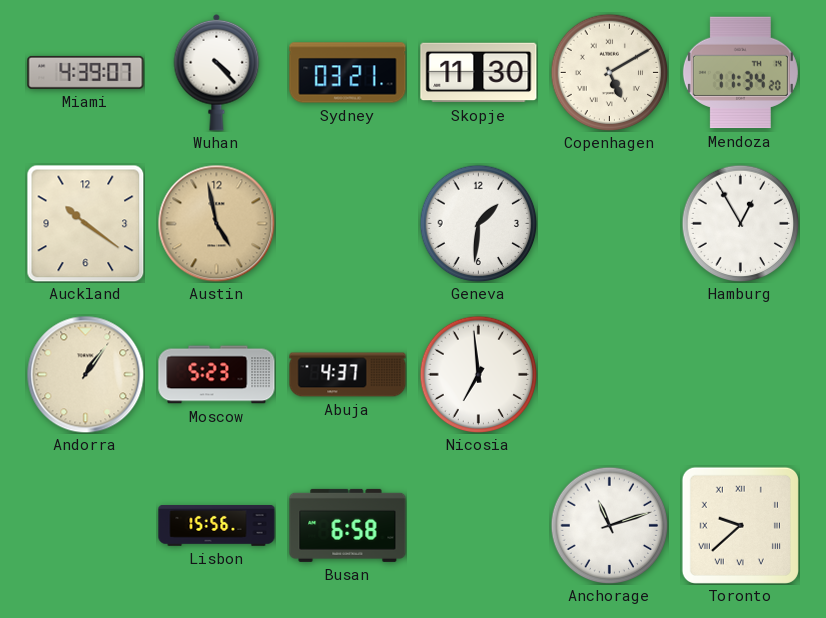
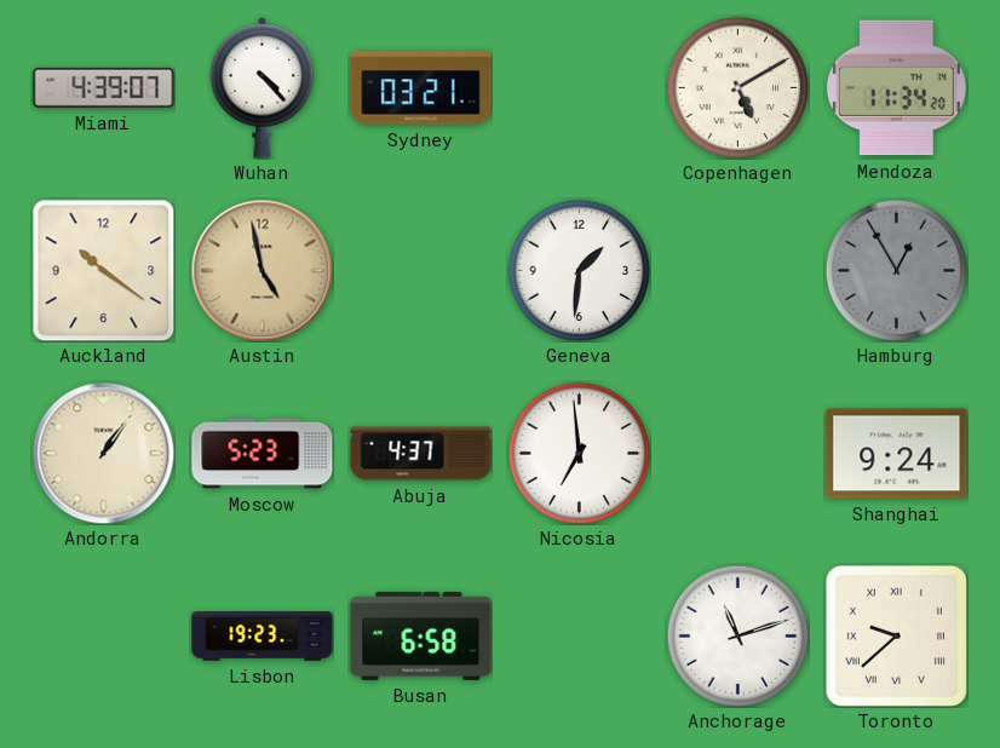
Skopje: 11:30 -> none (479, 73)
Hamburg dial: white -> grey (896, 270)
Shanghai: none -> 9:24 (897, 454)
Lisbon: 15:56 -> 19:23 (263, 637)
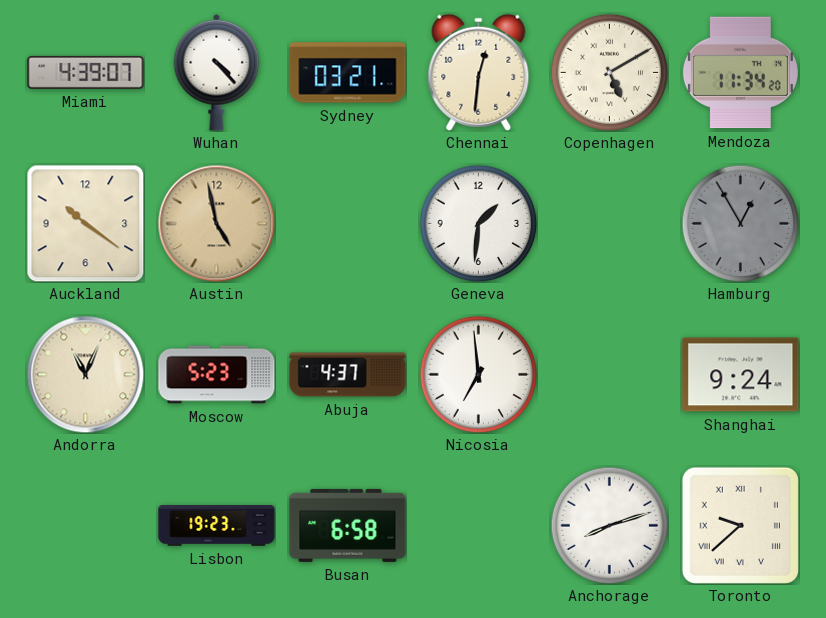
Chennai: none -> 12:31 (479, 72)
Andorra: 1:06 -> 11:04 (85, 374)
Anchorage: 11:12 -> 8:12 (609, 525)
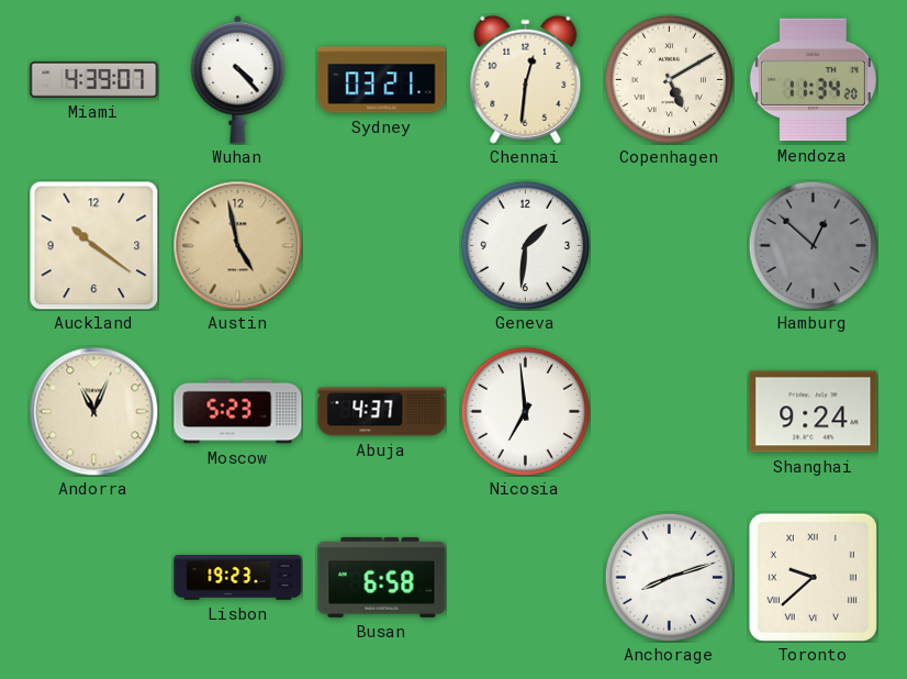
Hamburg: 12:55 -> 12:52 (813, 245)
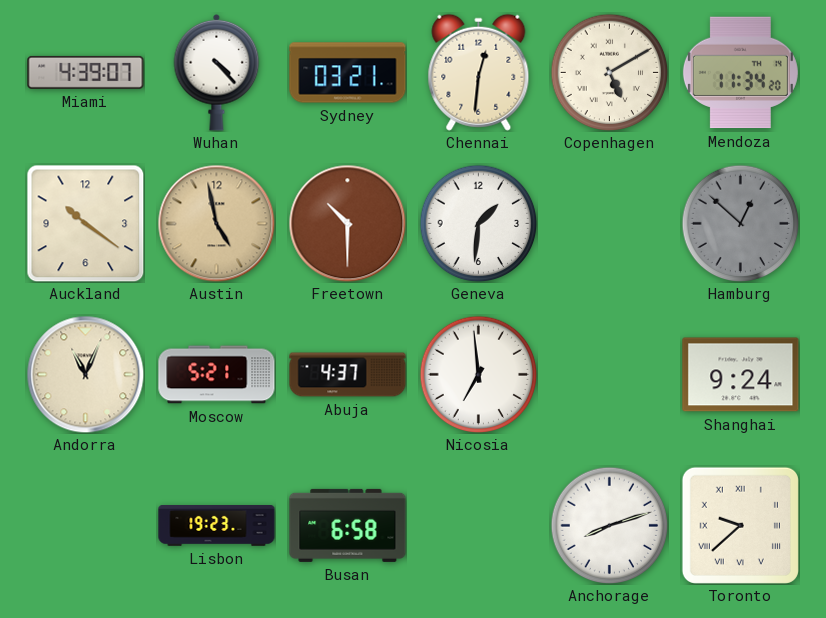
Freetown: none -> 10:30 (347, 223)
Moscow: 5:23 -> 5:21 (217, 375)
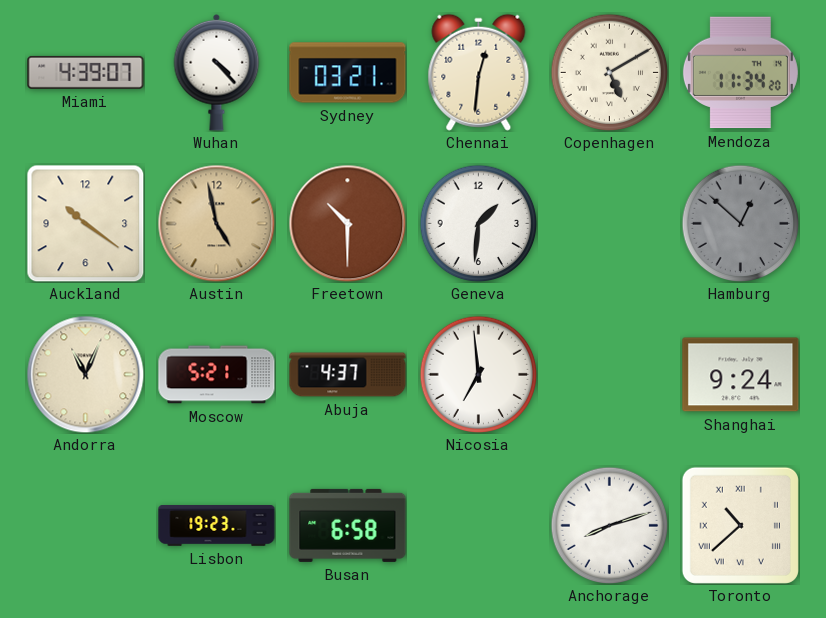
Toronto: 9:38 -> 10:38 (740, 525)
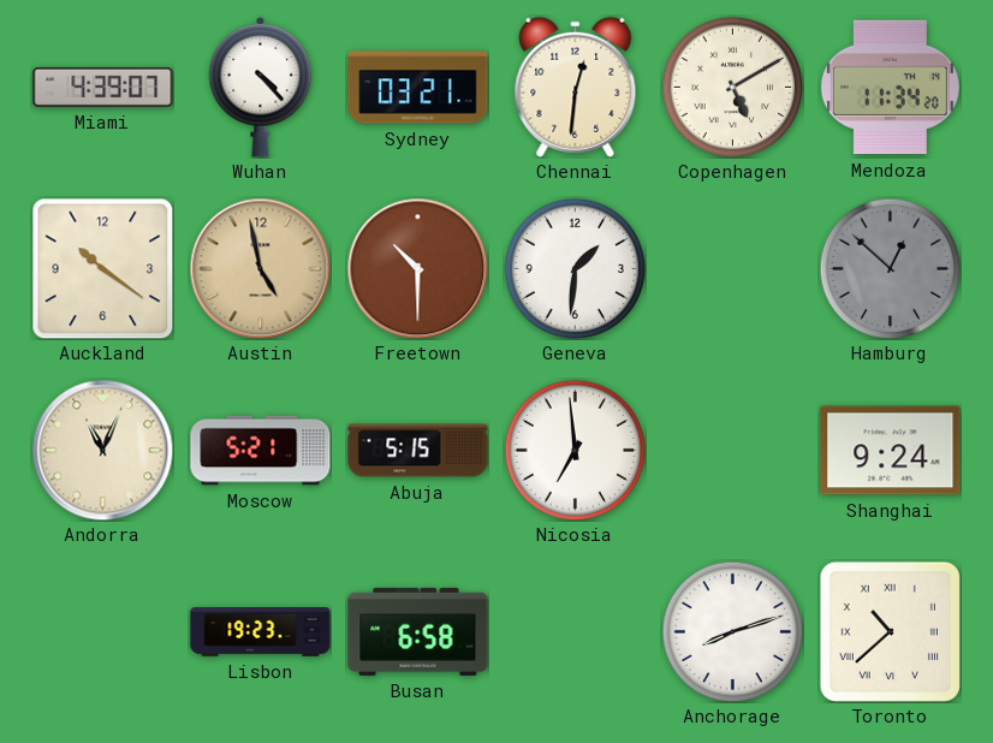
Abuja: 4:37 -> 5:15 (418, 451)
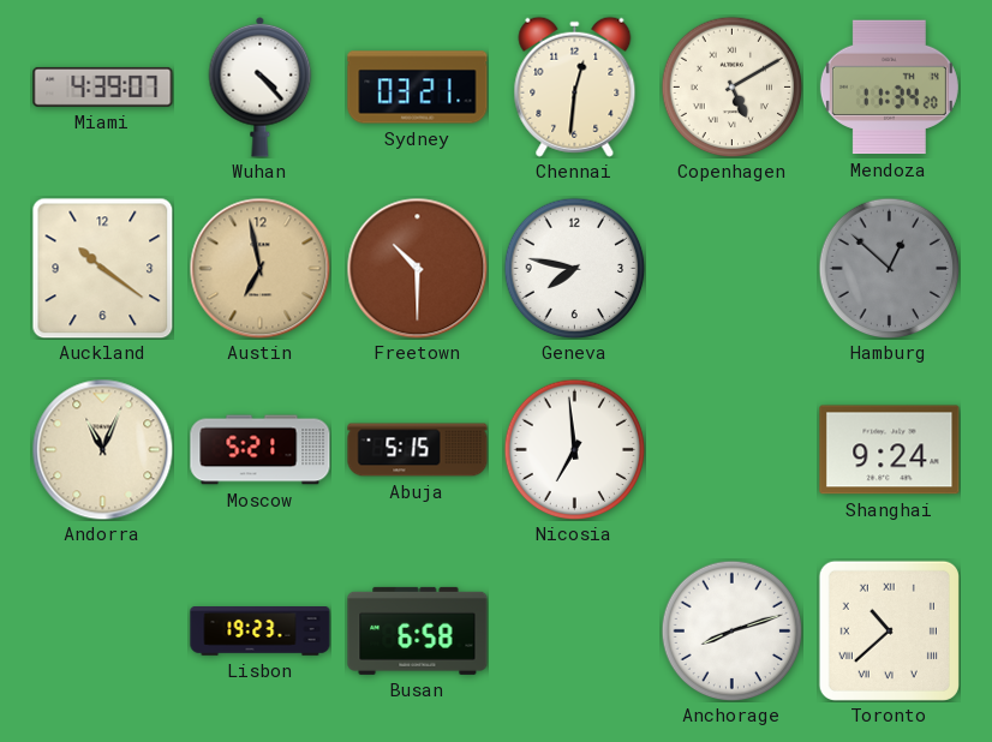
Austin: 4:58 -> 6:58 (259, 268)
Geneva: 1:31 -> 7:47 (574, 268)
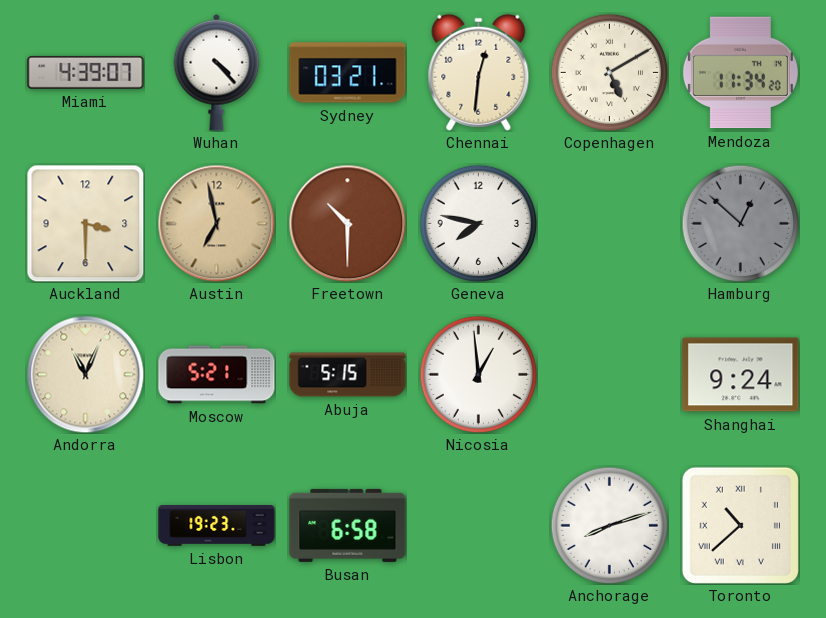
Auckland: 10:21 -> 3:30 (85, 223)
Nicosia: 6:59 -> 12:59 (478, 374)
